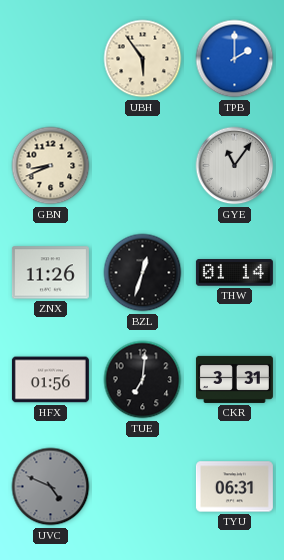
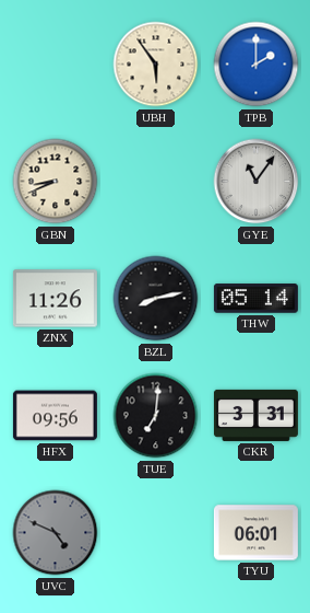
BZL: 12:33 -> 8:13 (156, 299)
THW: 01:14 -> 05:14 (255, 299)
HFX: 01:56 -> 09:56 (55, 416)
TYU: 06:31 -> 06:01 (255, 533)
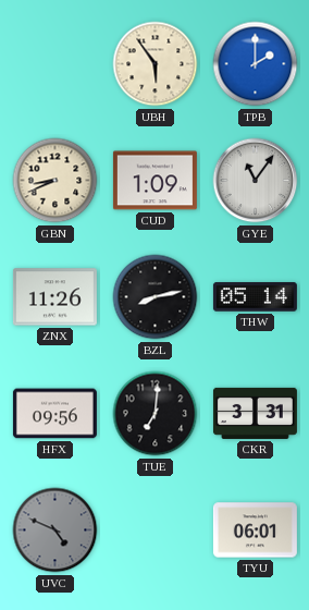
CUD: none -> 1:09 (154, 181)
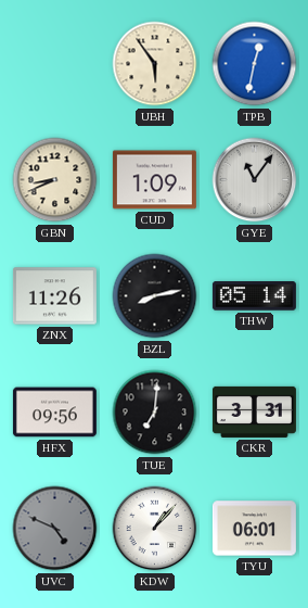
TPB: 2:00 -> 12:32 (255, 64)
KDW: none -> 1:07 (155, 529)
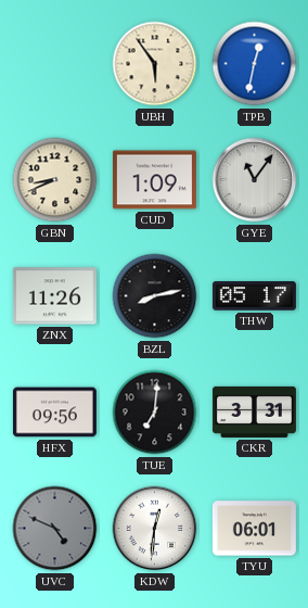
THW: 05:14 -> 05:17 (254, 296)
KDW: 1:07 -> 12:31 (155, 529)
